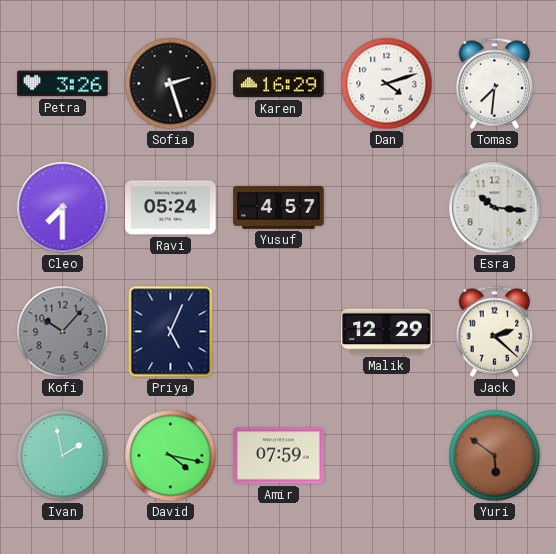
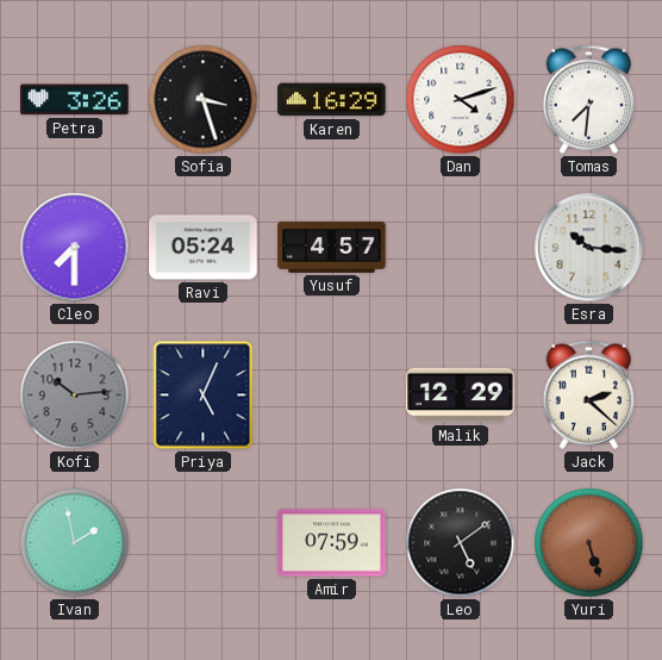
Sofia: 2:27 -> 3:27 (204, 100)
Kofi: 10:07 -> 10:14 (75, 396)
David: 4:17 -> none (171, 456)
Leo: none -> 5:09 (461, 543)
Yuri: 5:51 -> 5:27 (589, 543)
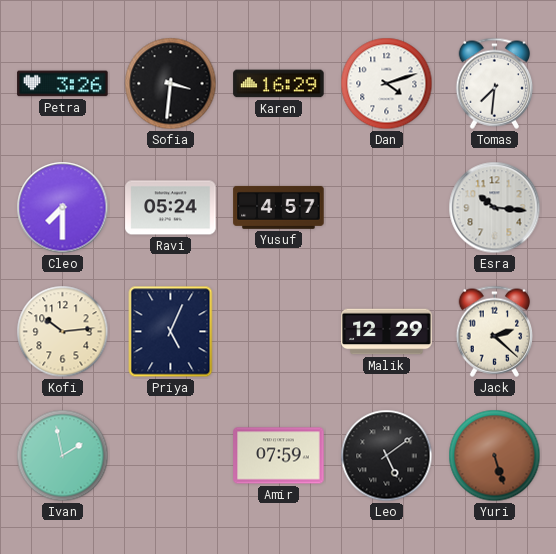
Sofia: 3:27 -> 3:31 (171, 84)
Kofi dial: grey -> cream (63, 332)
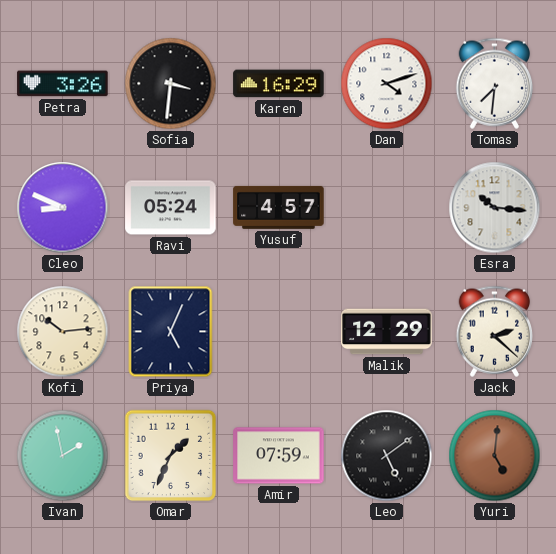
Cleo: 7:30 -> 8:49 (63, 208)
Omar: none -> 1:34 (171, 456)
Yuri: 5:27 -> 5:01 (495, 456)
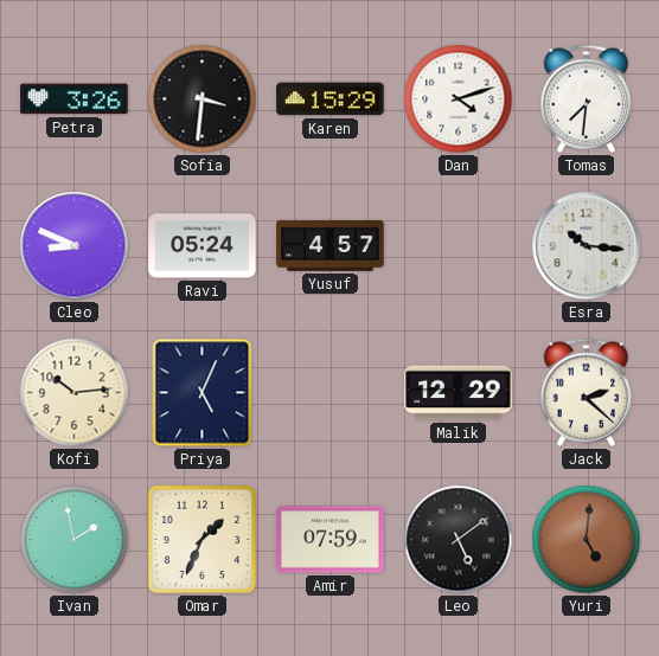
Karen: 16:29 -> 15:29 (331, 99)
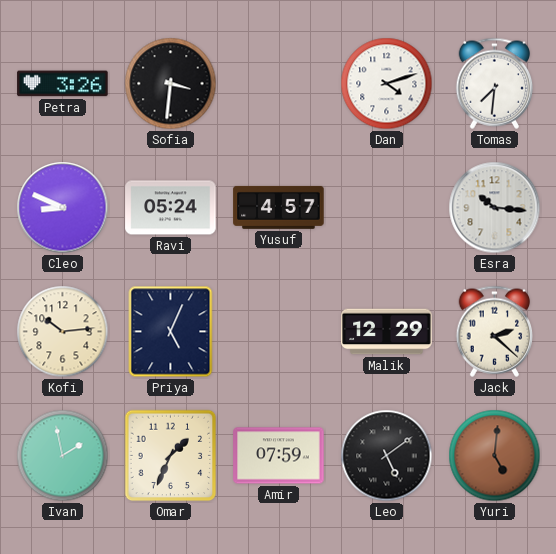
Karen: 15:29 -> none (331, 99)
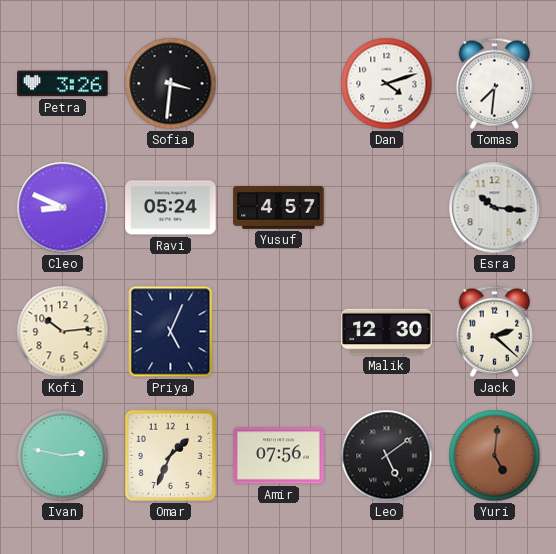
Malik: 12:29 -> 12:30 (387, 332)
Ivan: 1:58 -> 2:47 (63, 456)
Amir: 07:59 -> 07:56 (279, 456)
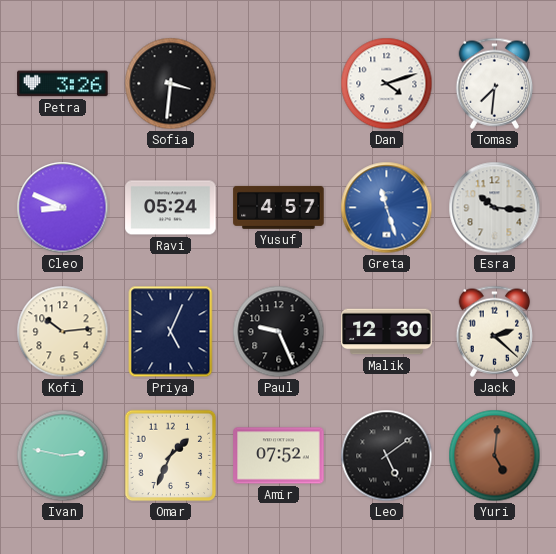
Greta: none -> 11:27 (387, 208)
Paul: none -> 9:26 (279, 332)
Amir: 07:56 -> 07:52 (279, 456)
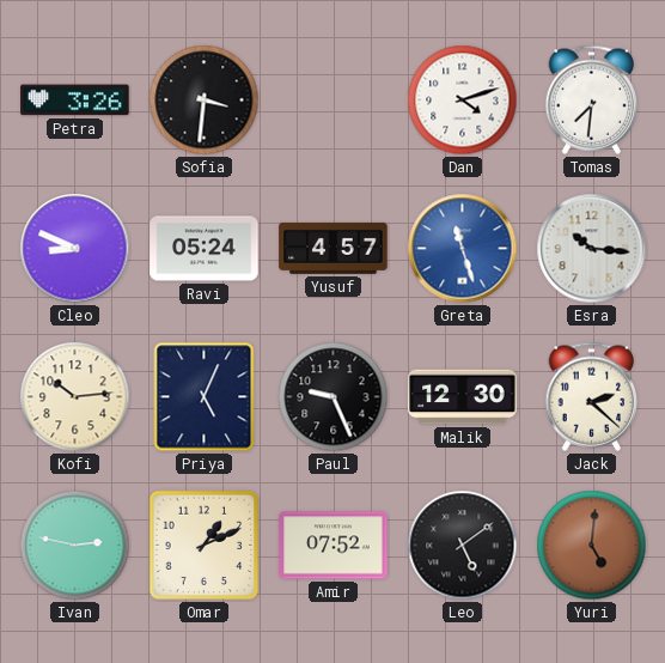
Omar: 1:34 -> 1:11 (205, 546)
